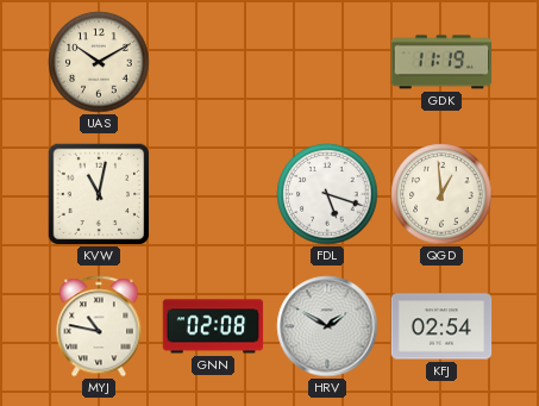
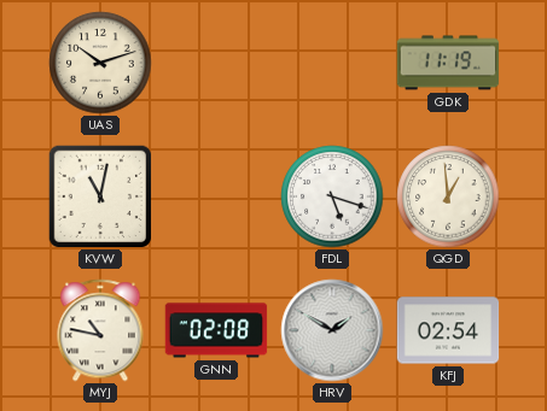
UAS: 10:10 -> 10:12 (100, 63)
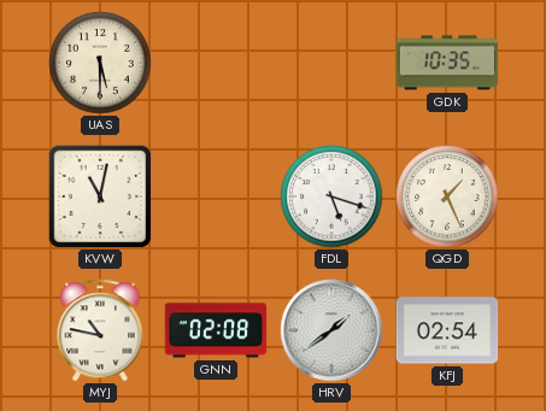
UAS: 10:12 -> 5:30 (100, 63)
GDK: 11:19 -> 10:35 (447, 63)
QGD: 12:59 -> 1:26 (447, 196)
HRV: 1:50 -> 1:39 (331, 330)
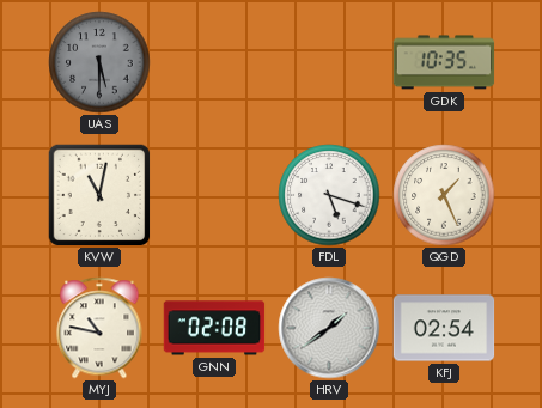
UAS dial: cream -> grey (99, 62)
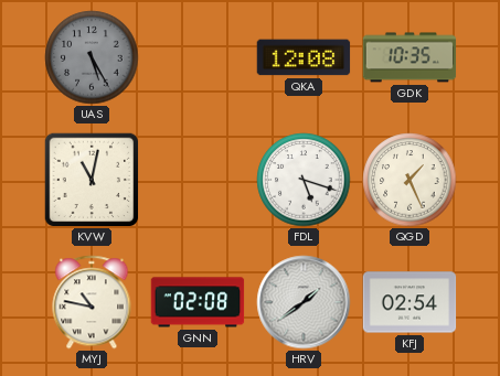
UAS: 5:30 -> 5:25 (92, 57)
QKA: none -> 12:08 (304, 57)
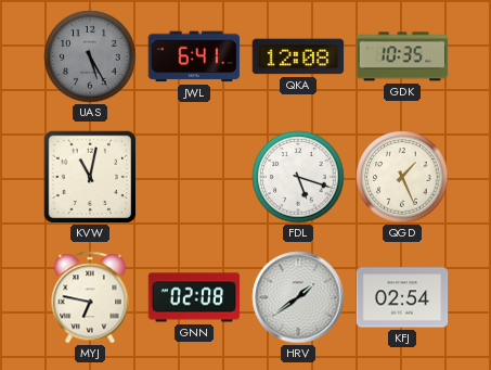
JWL: none -> 6:41 (194, 56)
MYJ: 10:47 -> 6:47 (90, 297)
